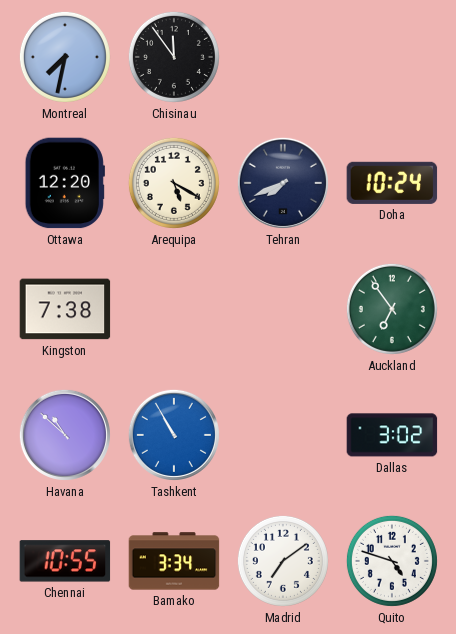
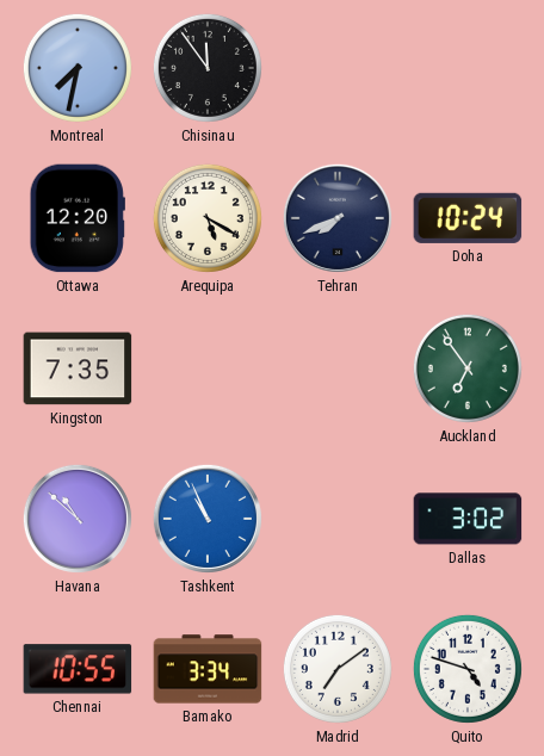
Kingston: 7:38 -> 7:35 (78, 368)
Tashkent: 10:55 -> 10:56 (208, 519)
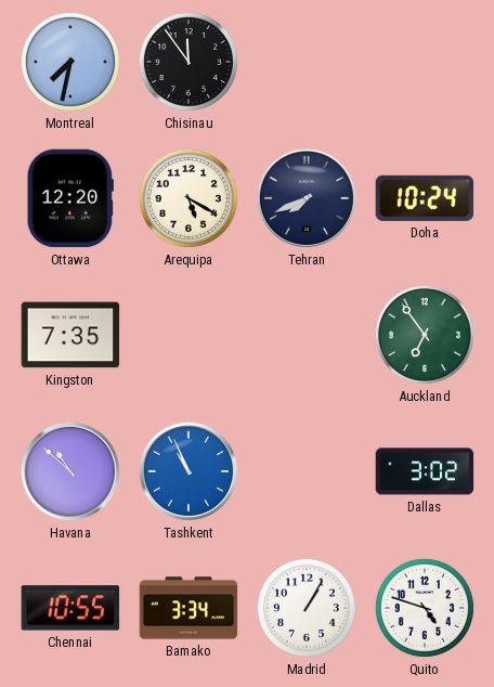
Madrid: 7:09 -> 1:05 (307, 608)
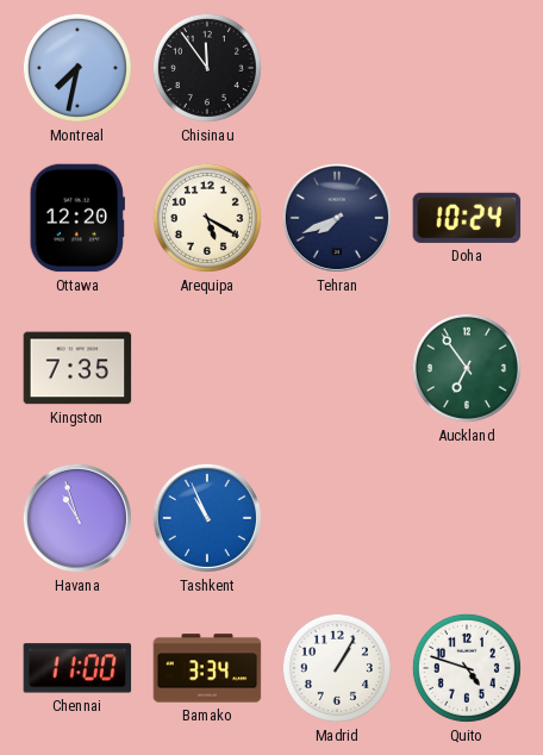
Havana: 10:52 -> 10:57 (77, 518)
Dallas: 3:02 -> none (425, 471)
Chennai: 10:55 -> 11:00 (77, 668)
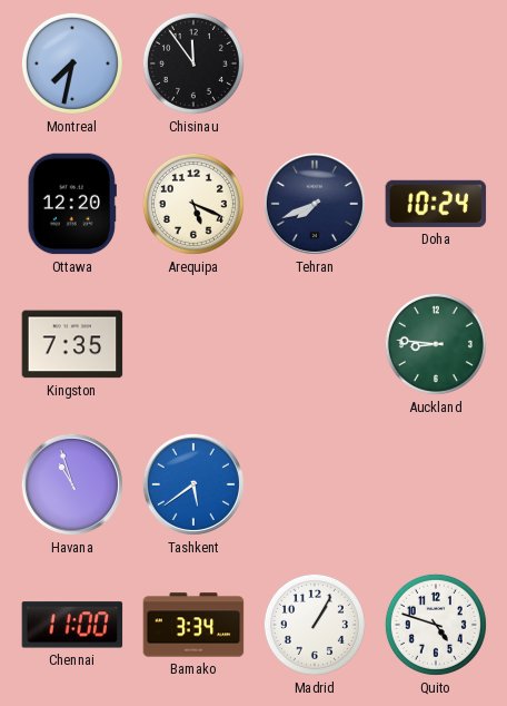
Arequipa: 5:20 -> 5:19 (193, 204)
Auckland: 6:54 -> 8:46 (436, 344)
Tashkent: 10:56 -> 5:39 (193, 484)
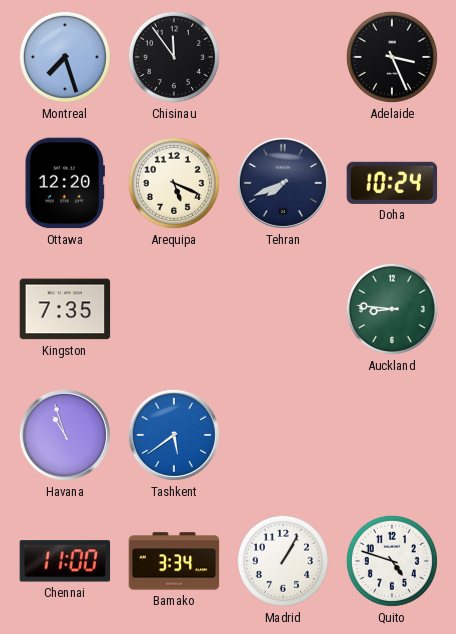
Montreal: 7:32 -> 7:27 (65, 57)
Adelaide: none -> 3:26 (392, 57)
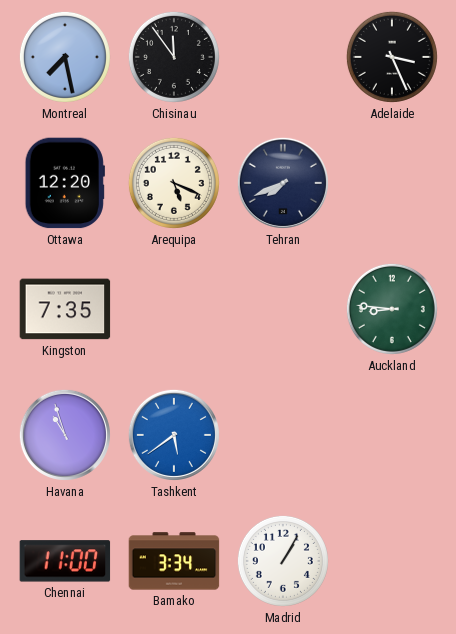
Montreal: 7:27 -> 7:28 (65, 57)
Doha: 10:24 -> none (392, 183)
Quito: 4:48 -> none (392, 561)
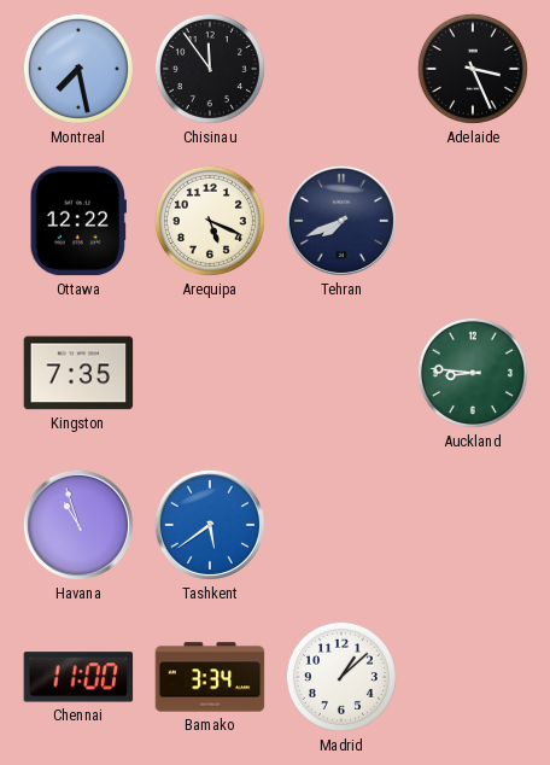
Ottawa: 12:20 -> 12:22 (78, 221)
Madrid: 1:05 -> 1:08 (341, 677)
